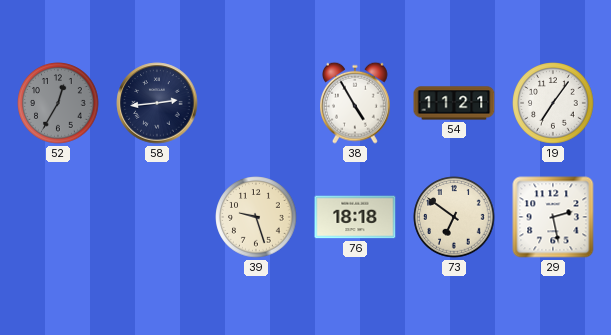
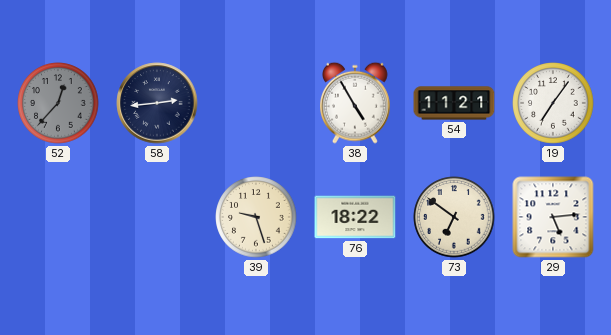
52: 12:35 -> 12:37 (58, 103)
76: 18:18 -> 18:22 (355, 217)
29: 2:28 -> 5:14 (553, 217)
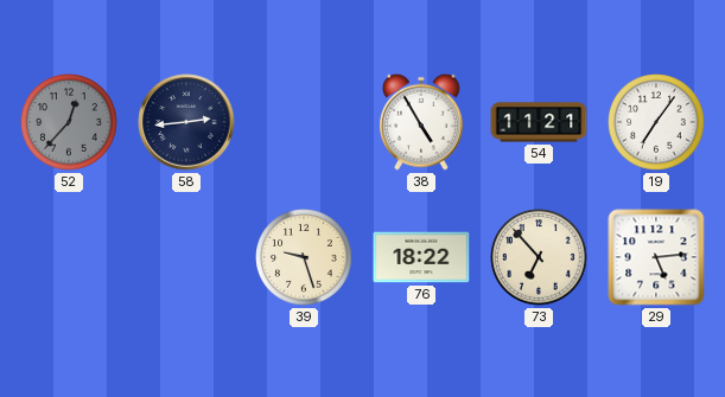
73: 6:51 -> 6:53 (539, 257)
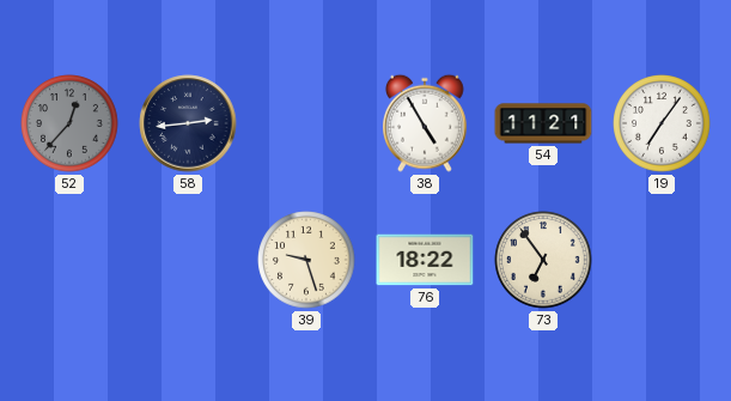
73: 6:53 -> 6:54 (543, 260)
29: 5:14 -> none (656, 257)
